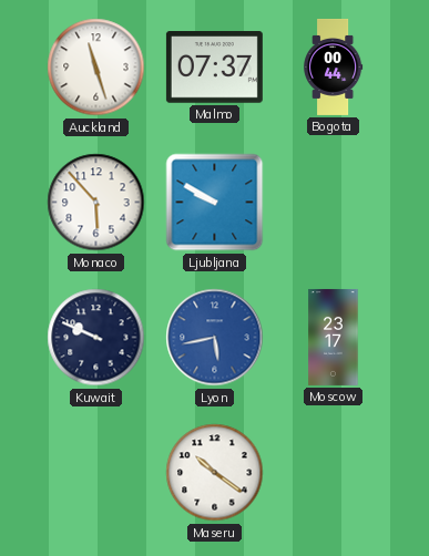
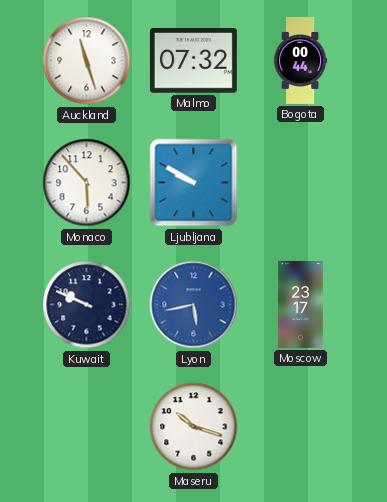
Malmo: 07:37 -> 07:32 (193, 61)
Maseru: 10:21 -> 10:18 (194, 427)
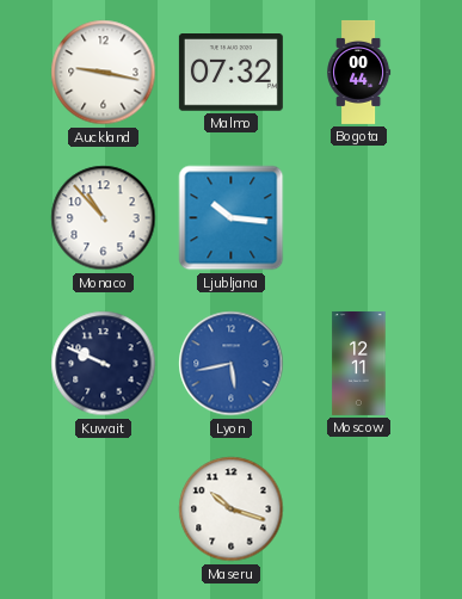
Auckland: 11:27 -> 9:17 (104, 73)
Monaco: 5:53 -> 10:53 (104, 218)
Ljubljana: 9:50 -> 10:16 (232, 218)
Moscow: 23:17 -> 12:11 (359, 363)
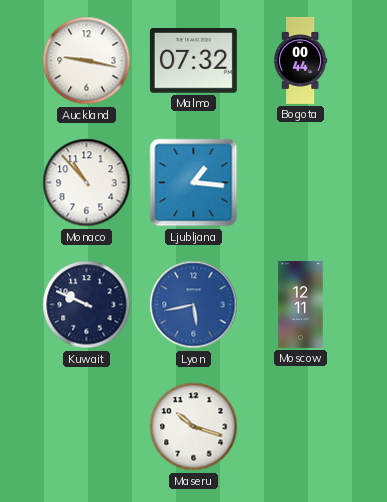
Ljubljana: 10:16 -> 1:16 (194, 183)
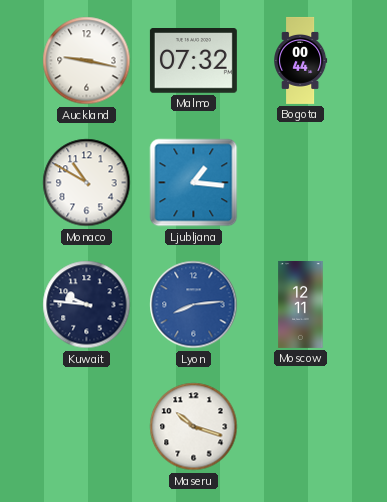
Monaco: 10:53 -> 10:50 (87, 183)
Kuwait: 9:49 -> 9:46 (87, 305)
Lyon: 5:43 -> 8:14 (194, 305)
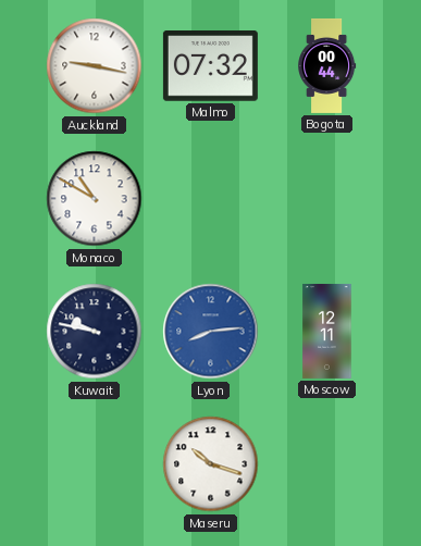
Ljubljana: 1:16 -> none (194, 183)
Kuwait: 9:46 -> 9:47 (95, 332)
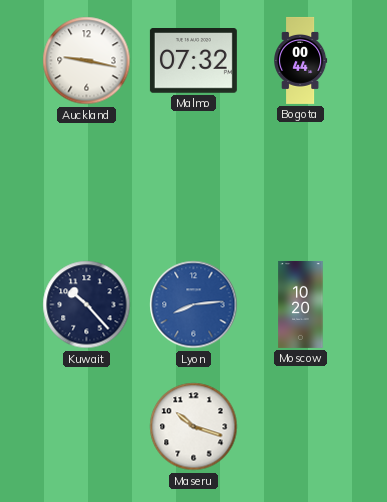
Monaco: 10:50 -> none (95, 199)
Kuwait: 9:47 -> 10:23 (87, 305)
Moscow: 12:11 -> 10:20 (301, 304)
